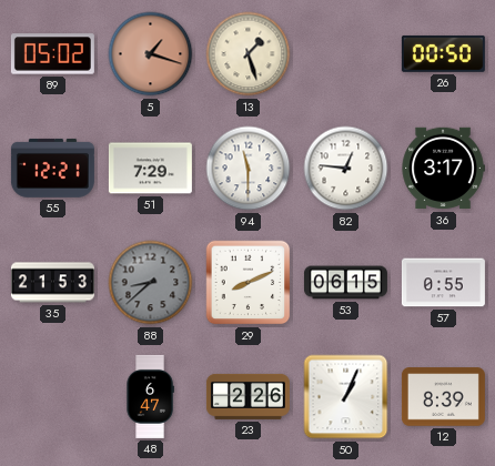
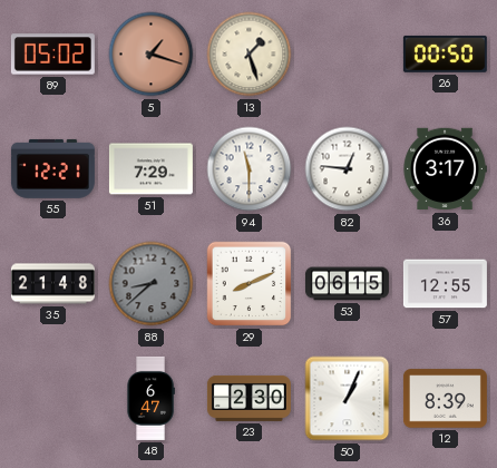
35: 21:53 -> 21:48 (52, 284)
57: 0:55 -> 12:55 (445, 284)
23: 2:26 -> 2:30 (248, 398)
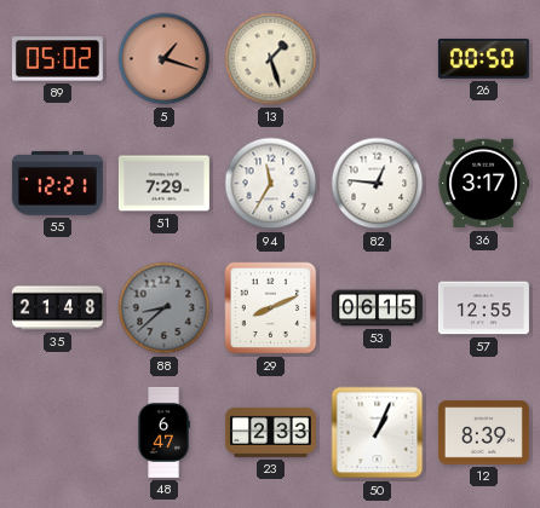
94: 11:30 -> 11:35 (271, 184)
23: 2:30 -> 2:33 (270, 432)
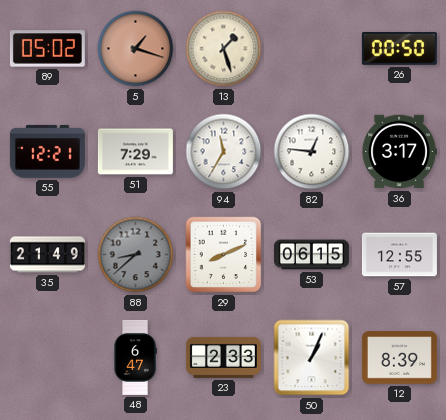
35: 21:48 -> 21:49 (47, 255)
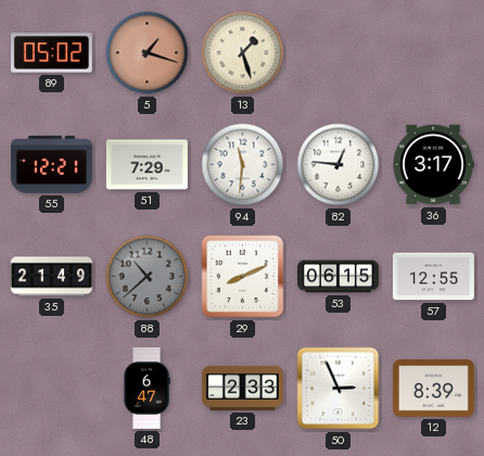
26: 00:50 -> none (399, 48)
94: 11:35 -> 11:31 (243, 165)
88: 8:38 -> 10:38 (148, 277)
50: 1:04 -> 2:56 (339, 389)
